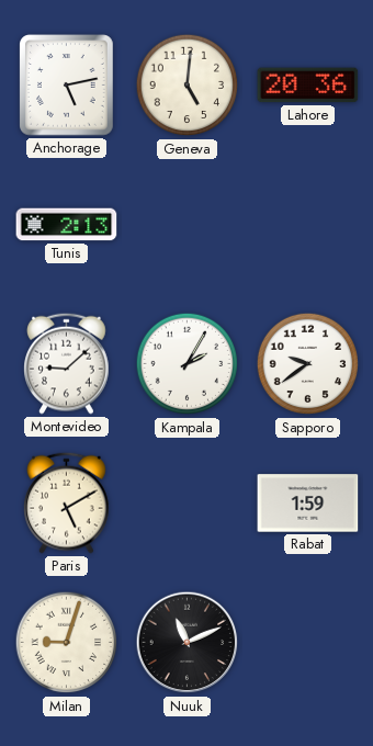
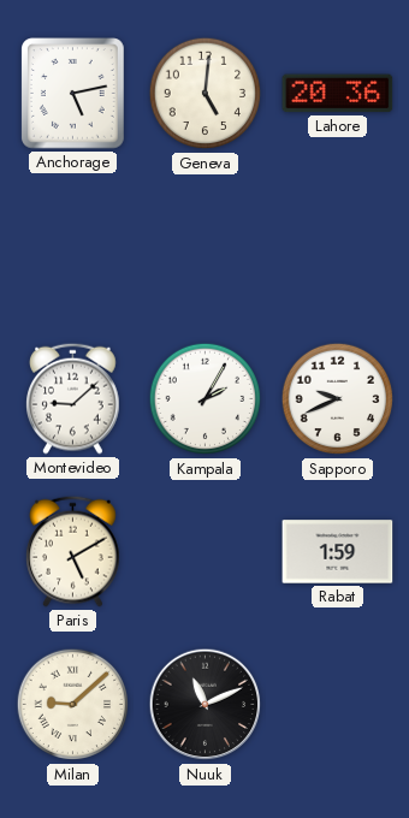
Tunis: 2:13 -> none (67, 225)
Sapporo: 9:39 -> 9:41 (338, 399)
Milan: 9:03 -> 9:08 (73, 705)
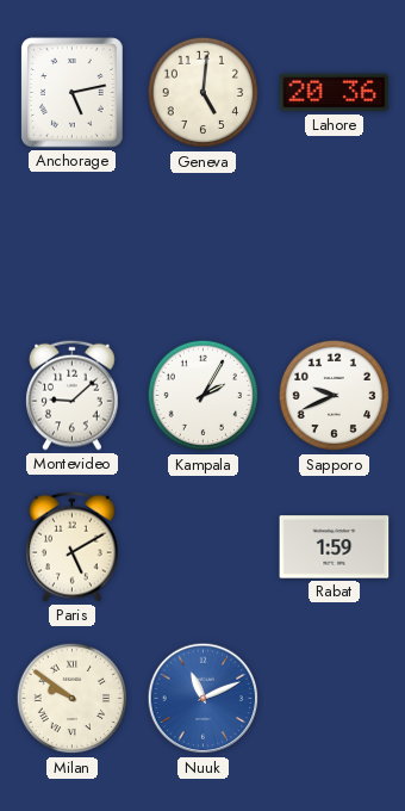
Milan: 9:08 -> 9:51 (73, 699)
Nuuk dial: black -> blue (204, 699)
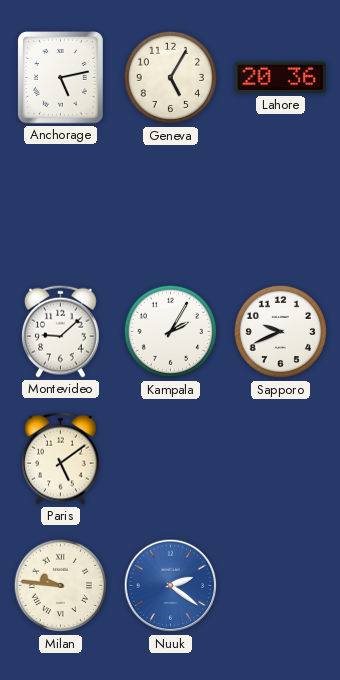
Geneva: 5:01 -> 5:05 (171, 78)
Paris: 5:10 -> 5:09 (61, 458)
Rabat: 1:59 -> none (335, 547)
Milan: 9:51 -> 9:46 (61, 586)
Nuuk: 11:11 -> 2:21 (171, 586)
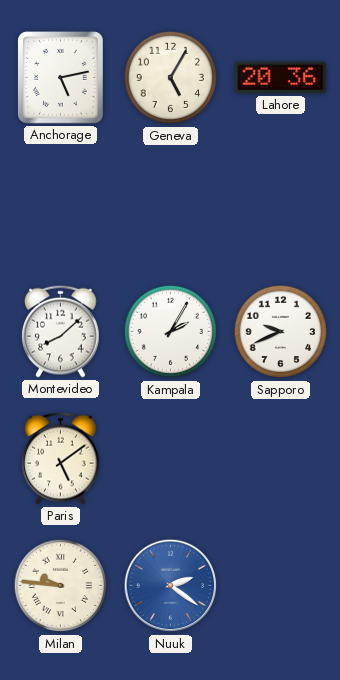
Montevideo: 9:08 -> 8:08 (61, 331)
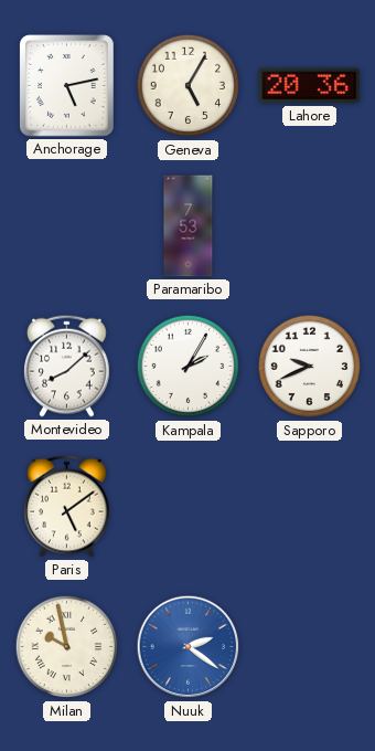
Paramaribo: none -> 7:53 (189, 226)
Milan: 9:46 -> 9:58 (67, 647)
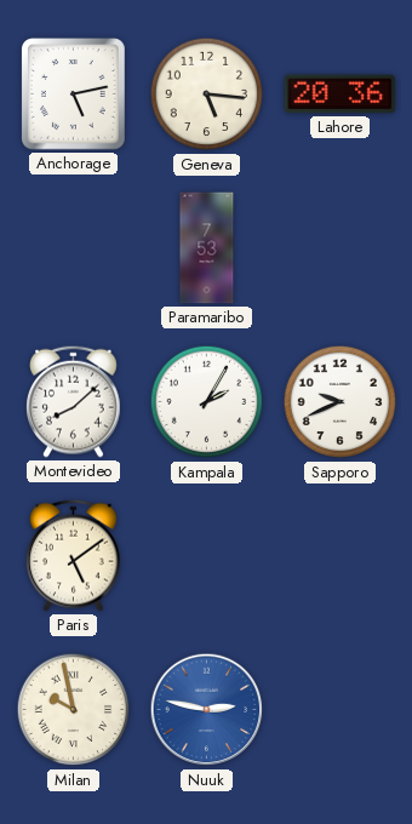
Geneva: 5:05 -> 5:16 (207, 95)
Nuuk: 2:21 -> 2:47 (207, 710)
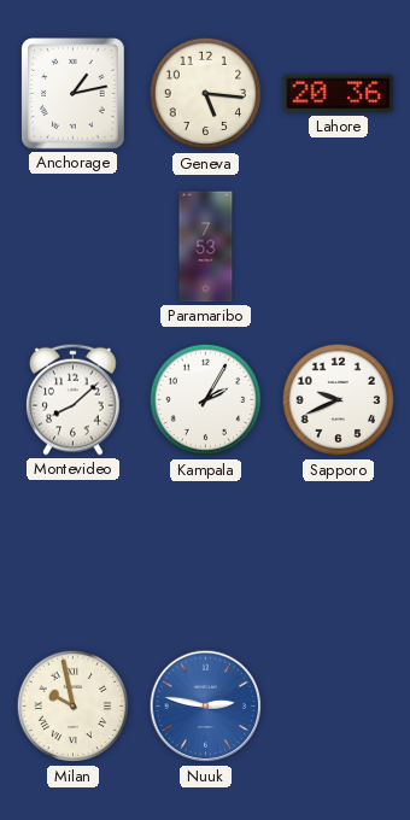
Anchorage: 5:13 -> 1:13 (74, 94)
Paris: 5:09 -> none (74, 555)
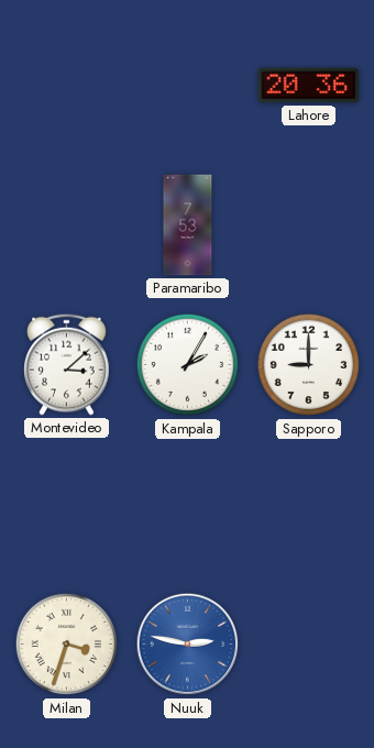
Anchorage: 1:13 -> none (74, 94)
Geneva: 5:16 -> none (206, 94)
Montevideo: 8:08 -> 3:08 (67, 364)
Sapporo: 9:41 -> 9:00 (309, 365)
Milan: 9:58 -> 3:33 (67, 645)
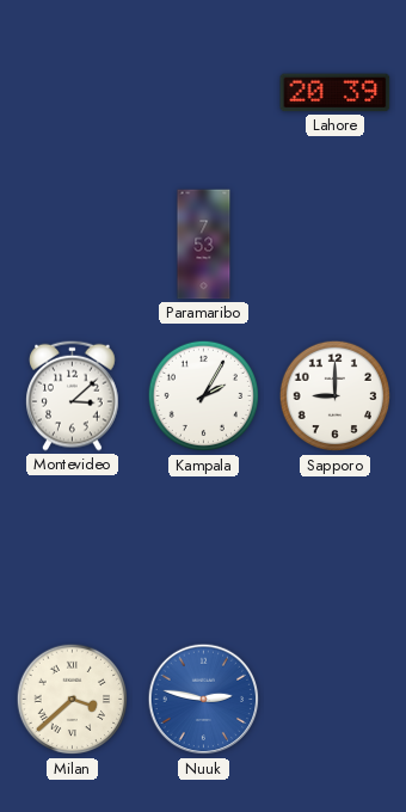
Lahore: 20:36 -> 20:39 (336, 93)
Milan: 3:33 -> 3:38 (73, 700)
